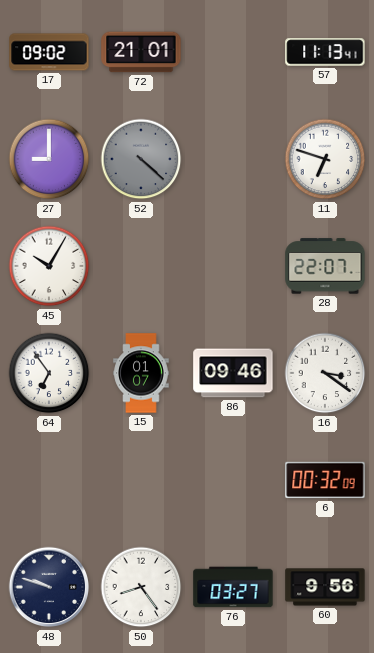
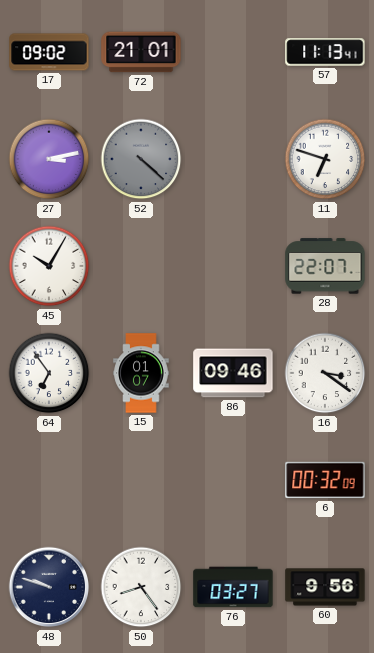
27: 9:00 -> 3:13 (49, 159)
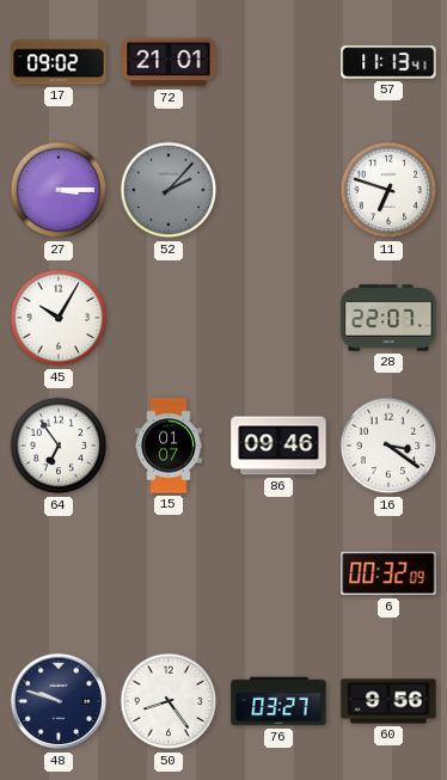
27: 3:13 -> 3:15 (59, 190)
52: 4:22 -> 2:07 (169, 190)
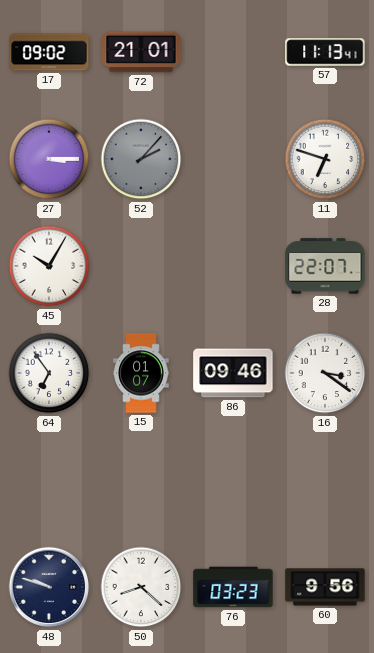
6: 00:32 -> none (388, 573)
50: 8:24 -> 8:22 (141, 587)
76: 03:27 -> 03:23 (233, 587)
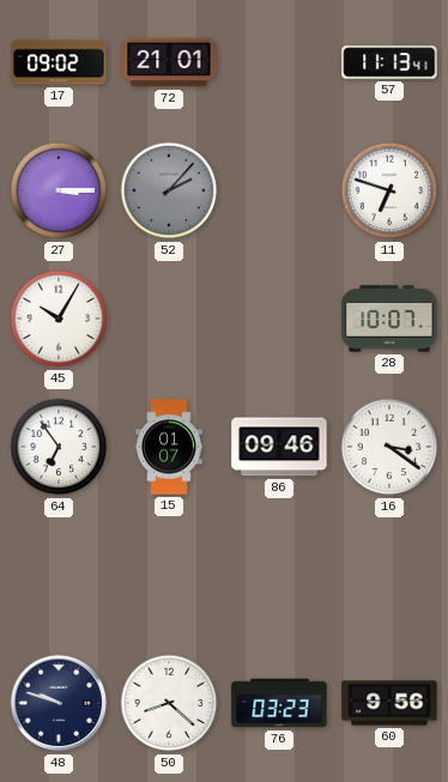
28: 22:07 -> 10:07 (389, 319)
